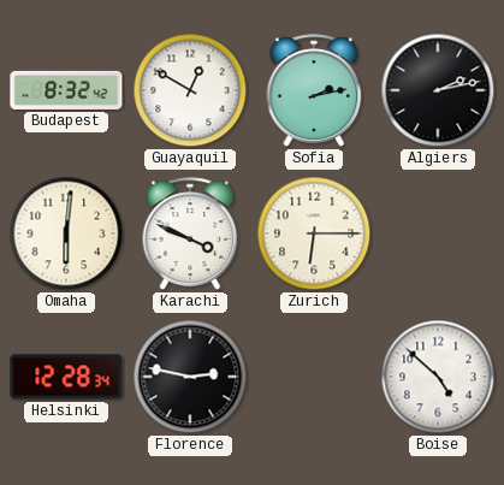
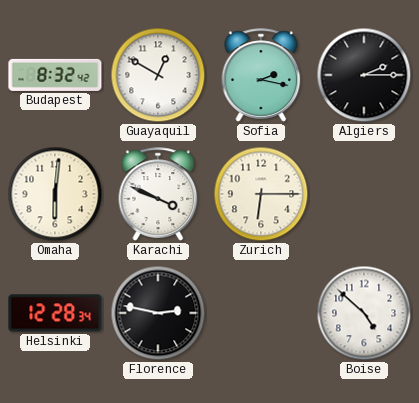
Sofia: 2:13 -> 2:17 (261, 75)
Algiers: 2:13 -> 2:15 (364, 75)
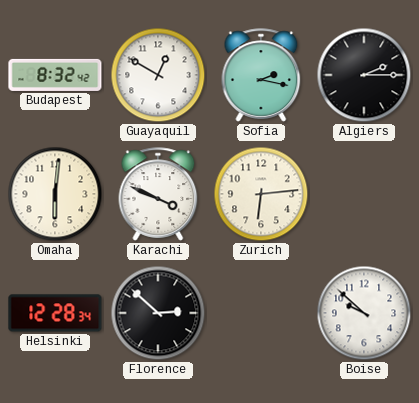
Zurich: 6:15 -> 6:14 (261, 194)
Florence: 2:47 -> 2:52 (158, 313)
Boise: 4:52 -> 9:52 (364, 313)
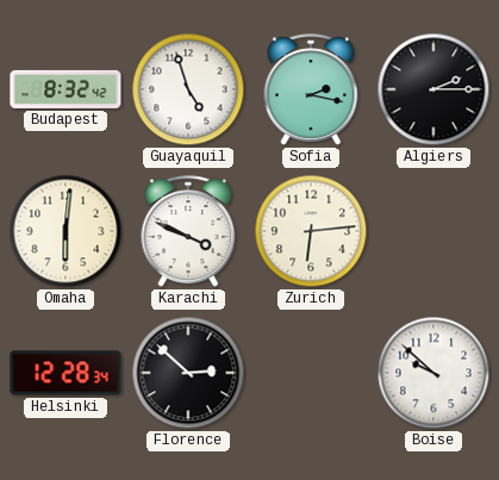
Guayaquil: 12:50 -> 4:57 (188, 89)
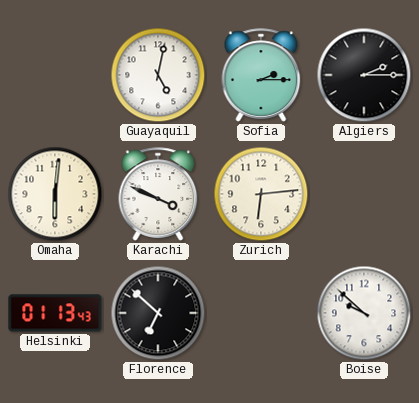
Budapest: 8:32 -> none (66, 89)
Guayaquil: 4:57 -> 5:02 (158, 75)
Sofia: 2:17 -> 2:15 (261, 75)
Helsinki: 12:28 -> 01:13 (55, 313)
Florence: 2:52 -> 6:52 (158, 313)
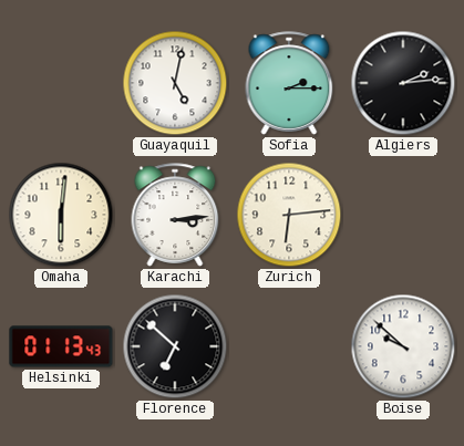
Algiers: 2:15 -> 2:14 (403, 83)
Karachi: 3:49 -> 3:14 (175, 215)
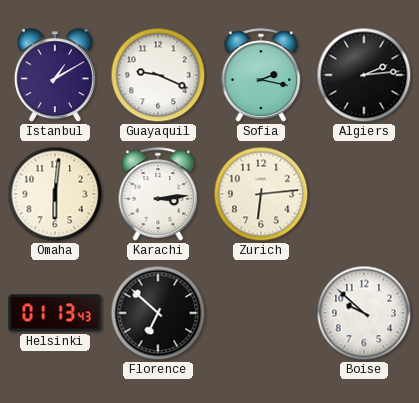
Istanbul: none -> 1:10 (55, 76)
Guayaquil: 5:02 -> 9:19 (158, 75)
Sofia: 2:15 -> 2:17 (261, 75)
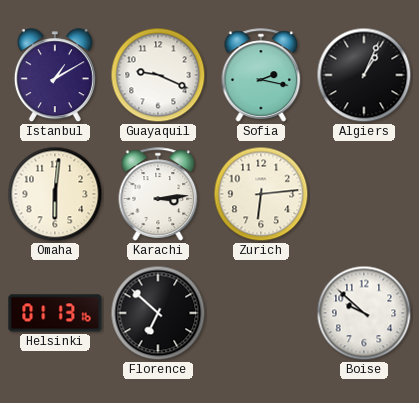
Algiers: 2:14 -> 1:04 (364, 75)
Helsinki: 01:13:43 -> 01:13:16 (55, 313)
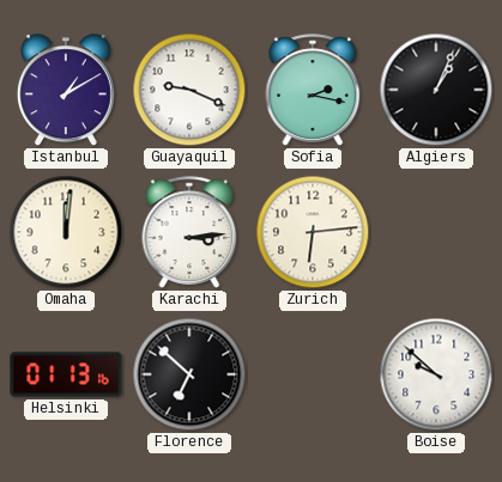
Omaha: 6:01 -> 12:01 (66, 232)
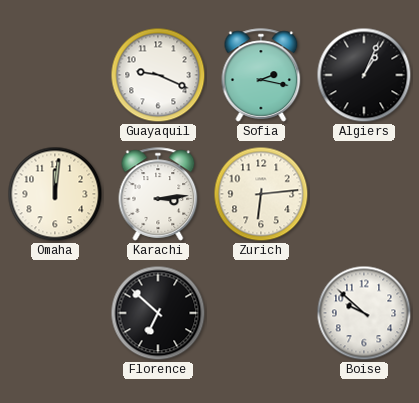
Istanbul: 1:10 -> none (66, 91)
Helsinki: 01:13 -> none (66, 374)
